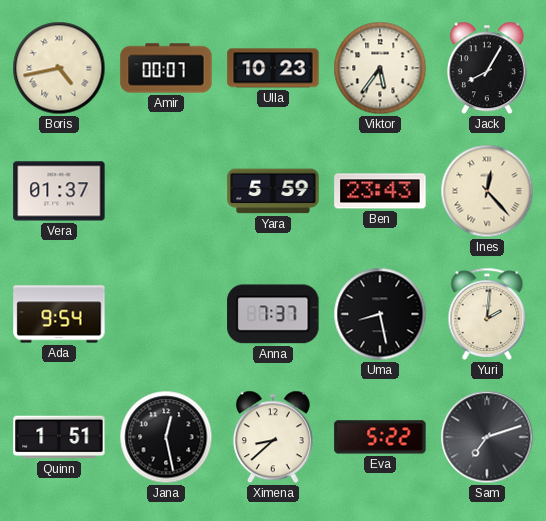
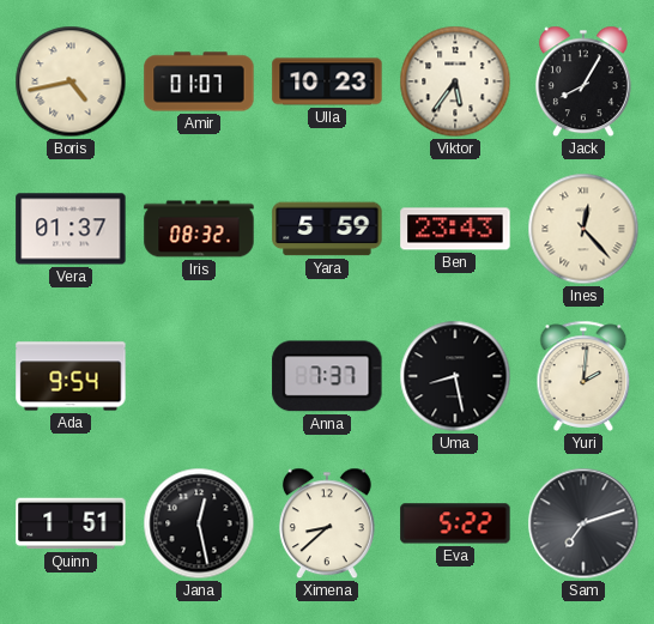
Amir: 00:07 -> 01:07 (199, 81)
Iris: none -> 08:32 (199, 229)
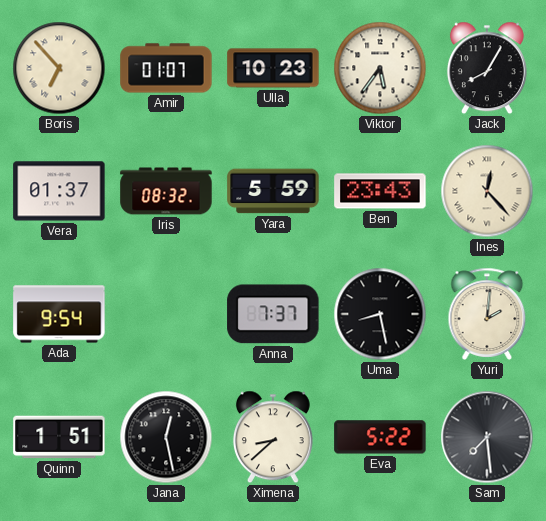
Boris: 4:43 -> 6:53 (59, 68)
Sam: 7:12 -> 7:29 (487, 437)
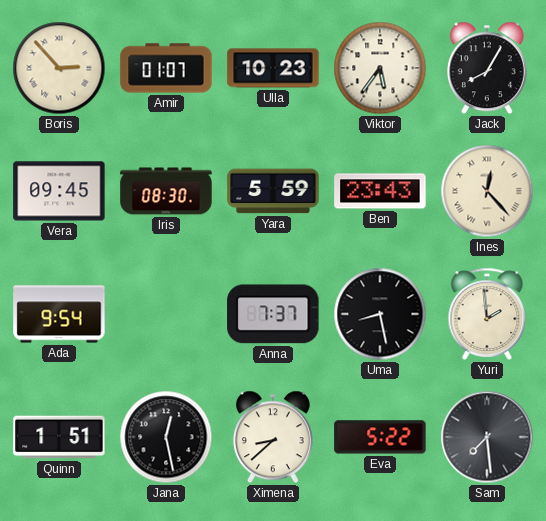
Boris: 6:53 -> 2:53 (59, 68)
Vera: 01:37 -> 09:45 (59, 191)
Iris: 08:32 -> 08:30 (166, 191)
Yuri: 2:01 -> 1:59 (487, 314)
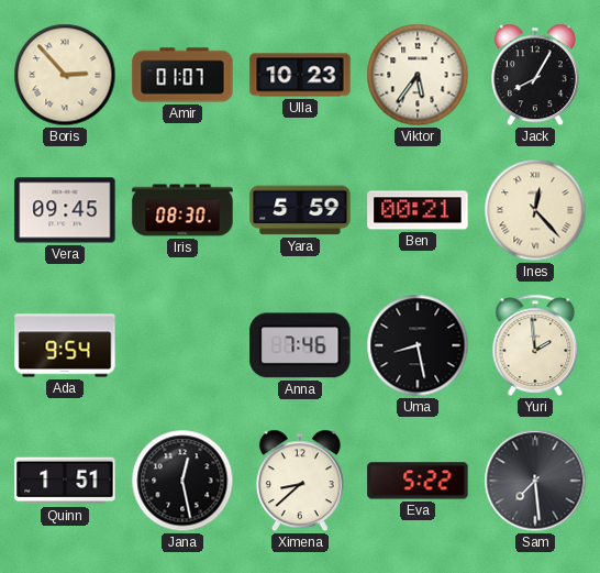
Ben: 23:43 -> 00:21 (418, 210)
Anna: 7:37 -> 7:46 (300, 345)
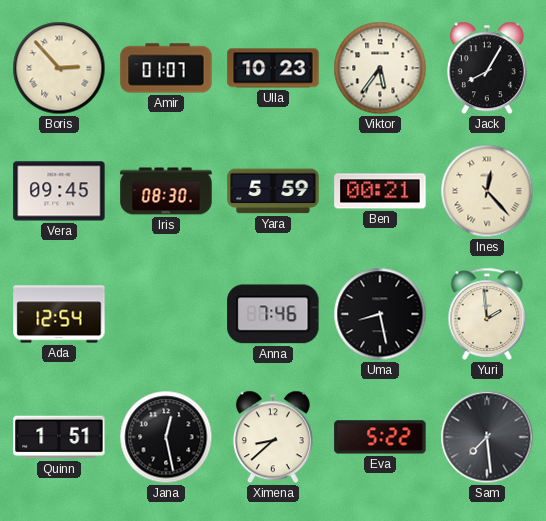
Ada: 9:54 -> 12:54 (59, 314)
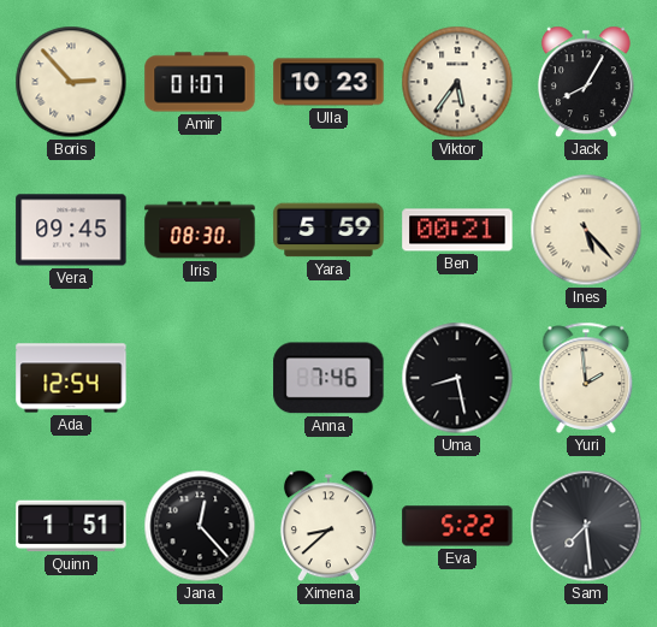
Ines: 12:23 -> 5:23 (586, 230)
Jana: 12:28 -> 12:23 (200, 526)
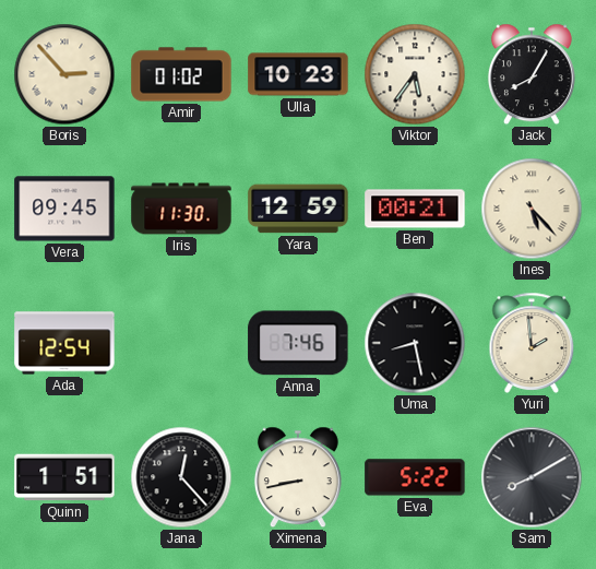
Amir: 01:07 -> 01:02 (181, 74)
Iris: 08:30 -> 11:30 (181, 209)
Yara: 5:59 -> 12:59 (298, 209)
Ximena: 8:38 -> 8:43 (298, 477)
Sam: 7:29 -> 8:10 (532, 477)
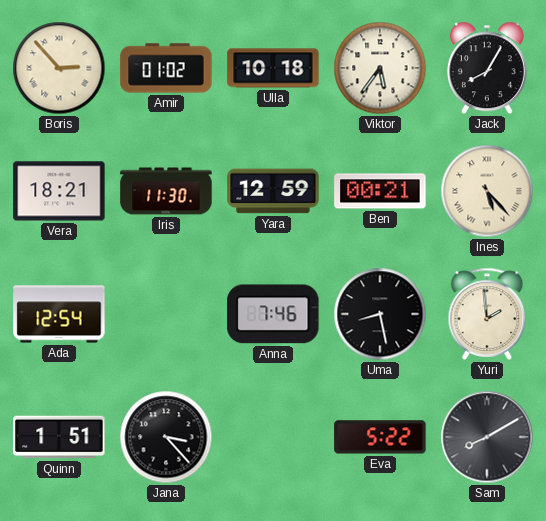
Ulla: 10:23 -> 10:18 (273, 68)
Vera: 09:45 -> 18:21 (59, 191)
Jana: 12:23 -> 3:23 (166, 437)
Ximena: 8:43 -> none (298, 477)
